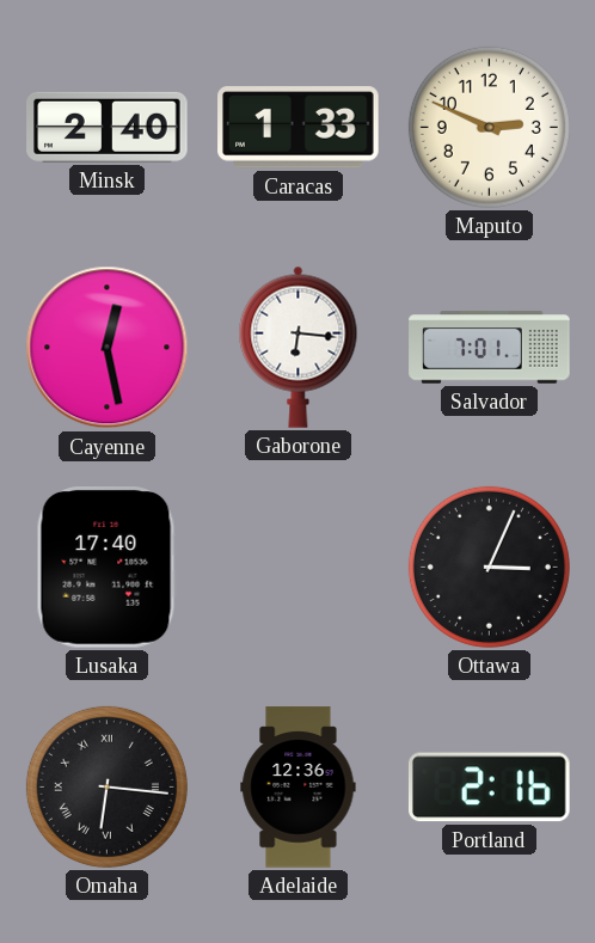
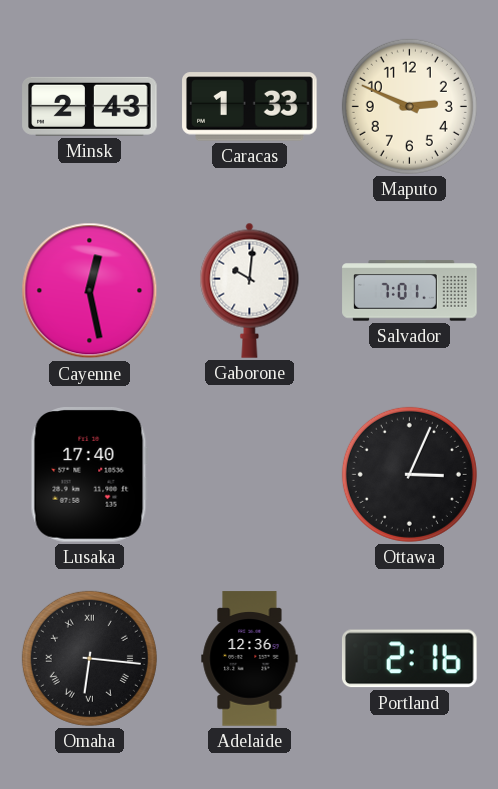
Minsk: 2:40 -> 2:43 (90, 106)
Gaborone: 6:16 -> 10:01 (250, 290)
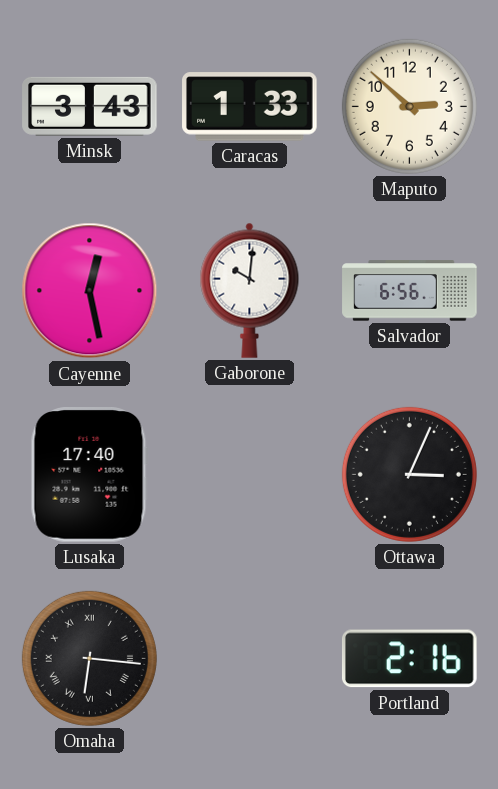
Minsk: 2:43 -> 3:43 (90, 106)
Maputo: 2:49 -> 2:52 (409, 106)
Salvador: 7:01 -> 6:56 (410, 291)
Adelaide: 12:36 -> none (250, 659)
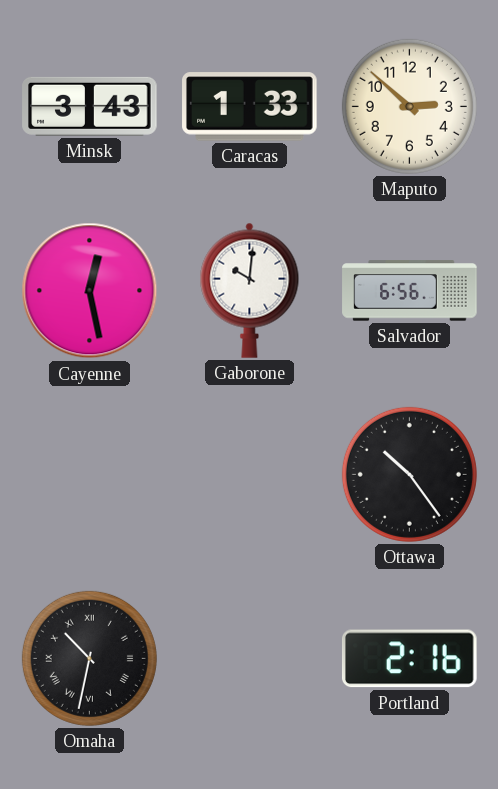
Lusaka: 17:40 -> none (89, 475)
Ottawa: 3:04 -> 10:24 (409, 474)
Omaha: 6:16 -> 10:32 (89, 658)
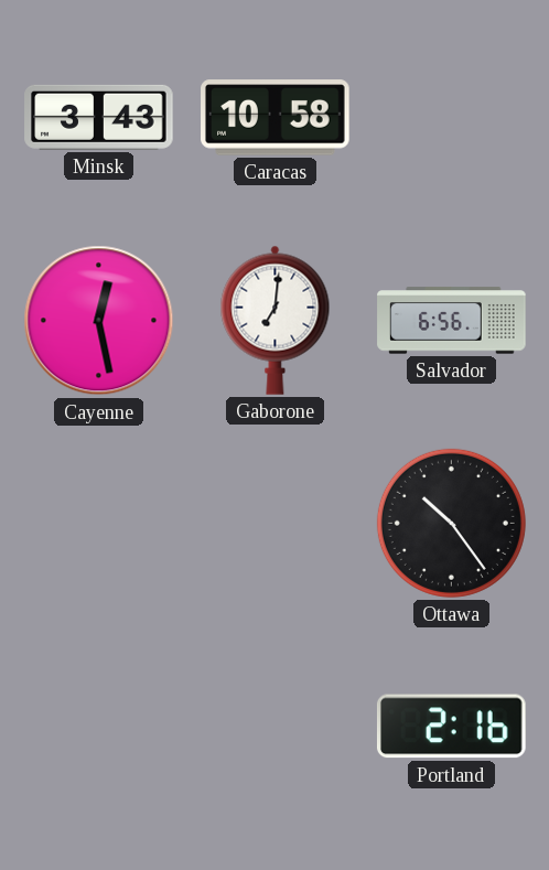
Caracas: 1:33 -> 10:58 (276, 118)
Maputo: 2:52 -> none (409, 106)
Gaborone: 10:01 -> 7:01 (276, 320)
Omaha: 10:32 -> none (89, 658)
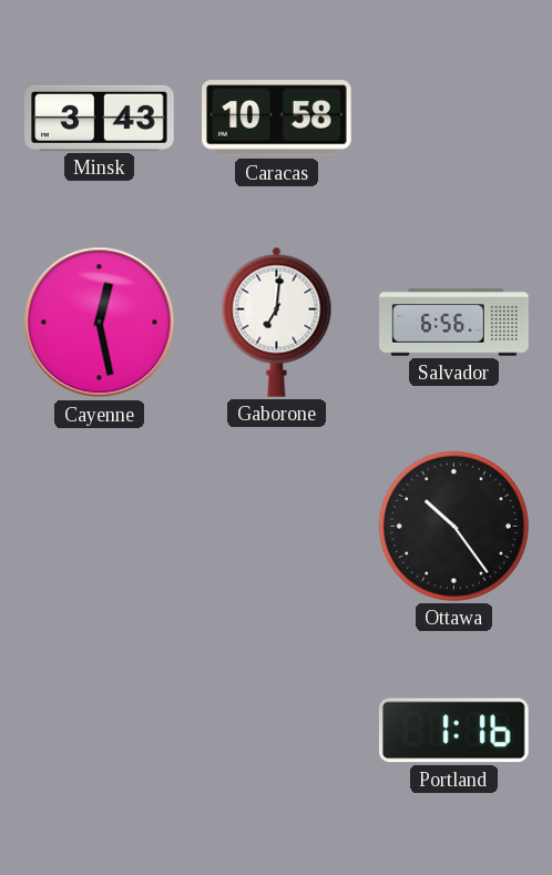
Portland: 2:16 -> 1:16 (453, 731)
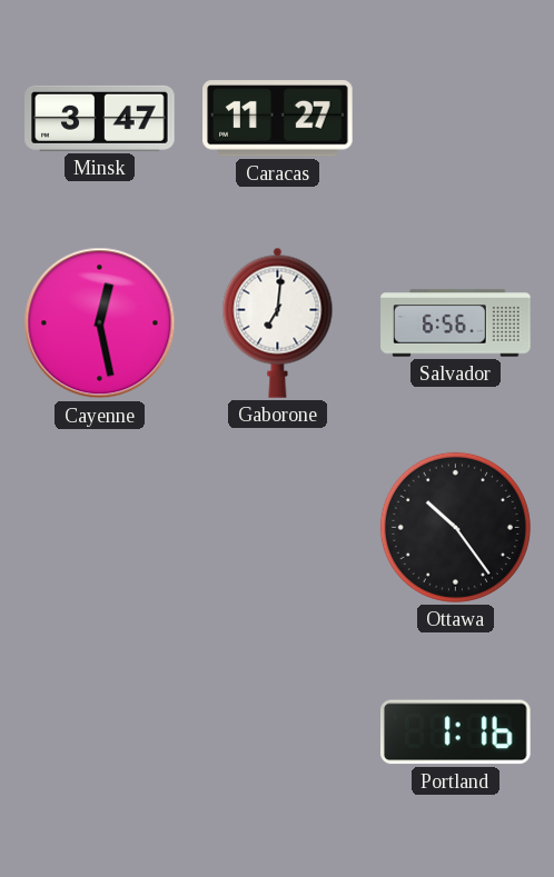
Minsk: 3:43 -> 3:47 (100, 118)
Caracas: 10:58 -> 11:27 (278, 119)
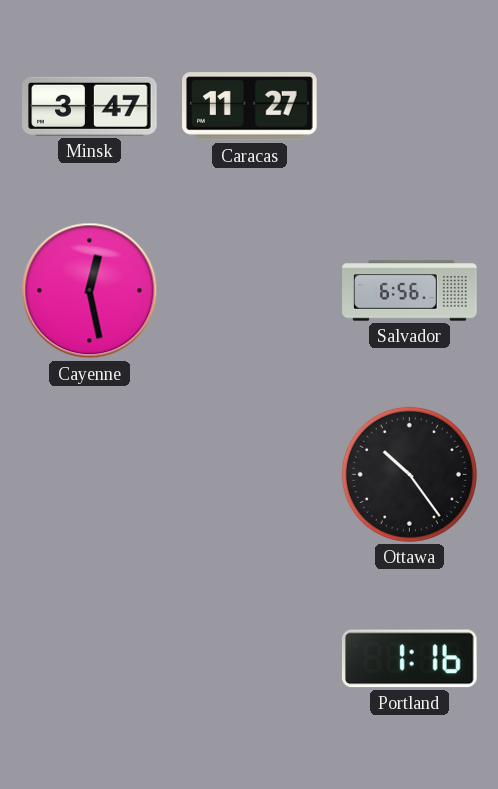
Gaborone: 7:01 -> none (278, 322)
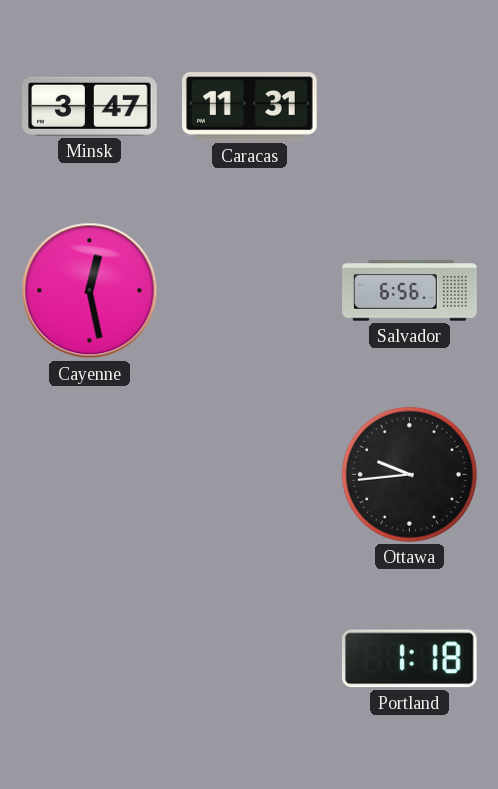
Caracas: 11:27 -> 11:31 (250, 107)
Ottawa: 10:24 -> 9:44 (409, 474)
Portland: 1:16 -> 1:18 (409, 659)
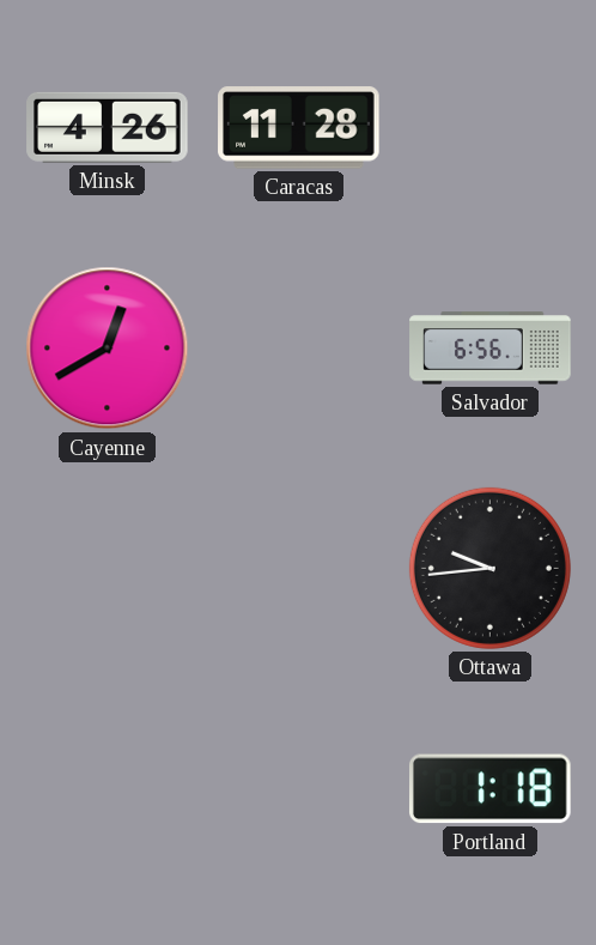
Minsk: 3:47 -> 4:26 (108, 127)
Caracas: 11:31 -> 11:28 (299, 128)
Cayenne: 12:28 -> 12:40 (108, 349)
